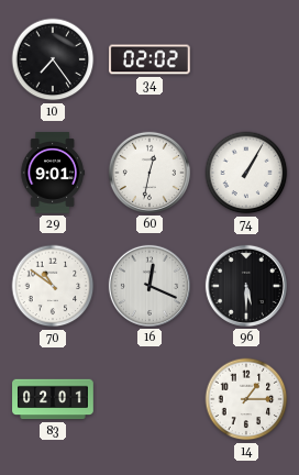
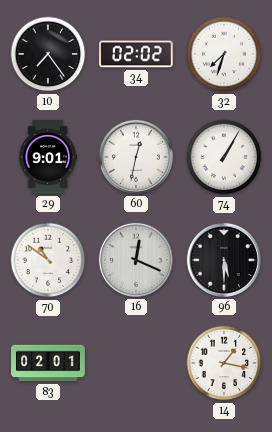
32: none -> 7:33 (224, 54)
14: 1:15 -> 1:17 (224, 363)
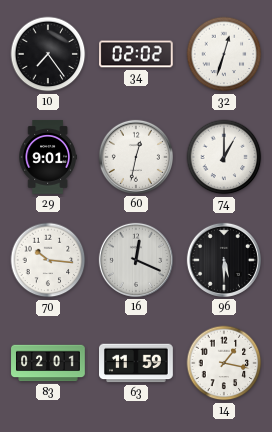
32: 7:33 -> 12:33 (224, 54)
74: 1:05 -> 1:00 (224, 157)
70: 10:51 -> 10:16 (48, 260)
63: none -> 11:59 (137, 363)
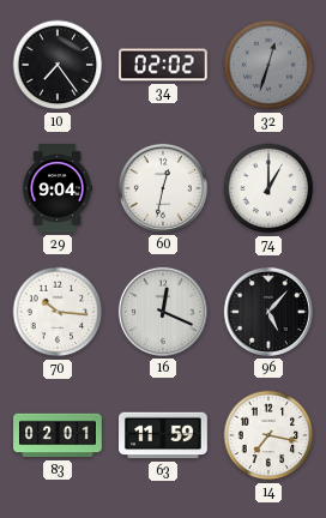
32 dial: white -> grey (268, 65)
29: 9:01 -> 9:04 (58, 188)
96: 5:30 -> 5:07 (268, 312)
14: 1:17 -> 7:17 (268, 435)
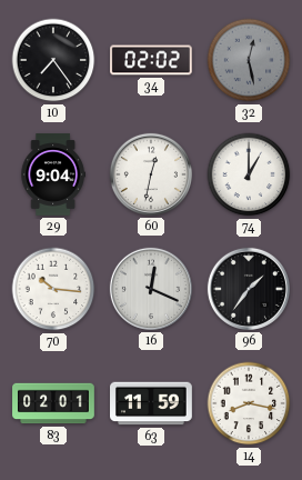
32: 12:33 -> 12:28 (249, 60)
96: 5:07 -> 1:36 (249, 289)
14: 7:17 -> 8:17 (249, 403)
